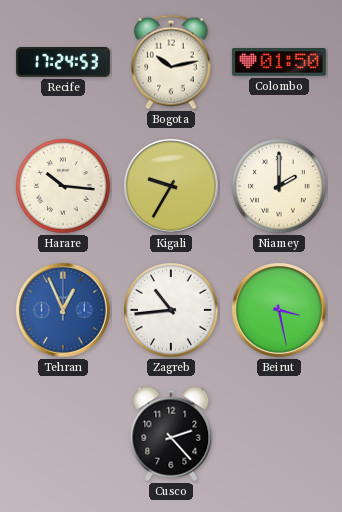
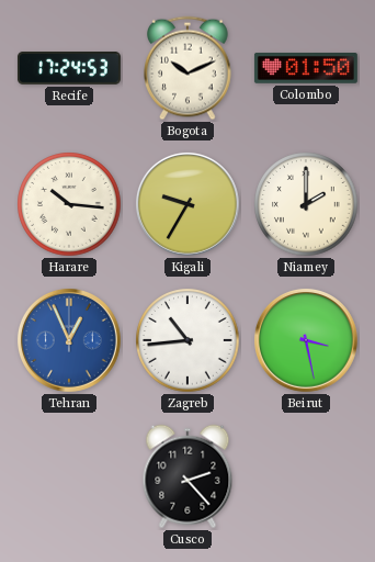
Bogota: 10:13 -> 10:11 (187, 68)
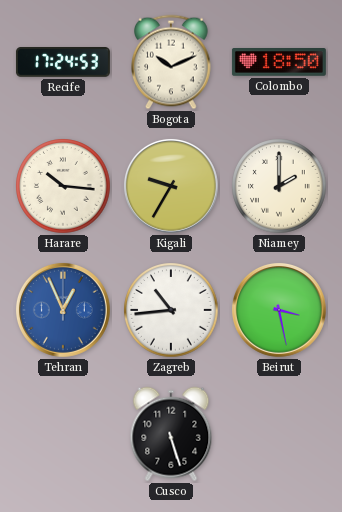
Colombo: 01:50 -> 18:50 (279, 63)
Cusco: 2:23 -> 5:27 (171, 434)
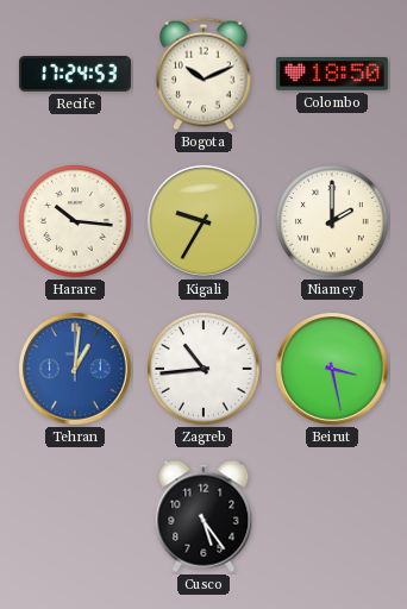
Tehran: 12:56 -> 1:01 (75, 369)
Cusco: 5:27 -> 5:24 (203, 516)
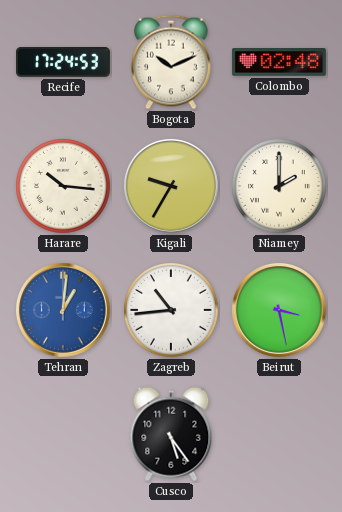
Colombo: 18:50 -> 02:48 (279, 63)
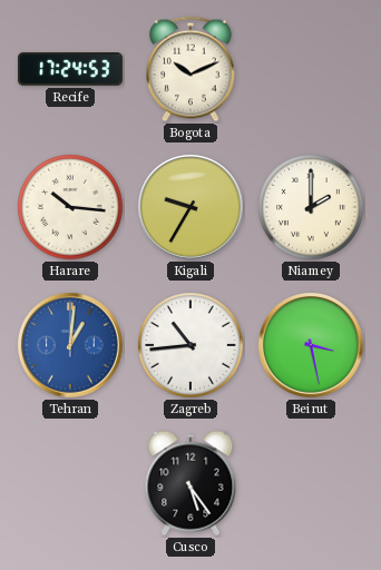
Colombo: 02:48 -> none (279, 63)
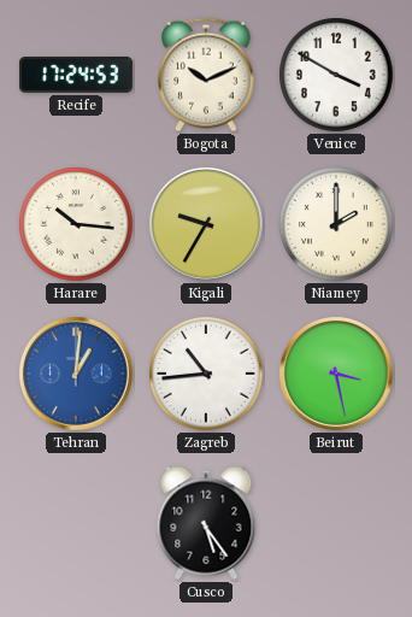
Venice: none -> 3:50 (336, 75)
